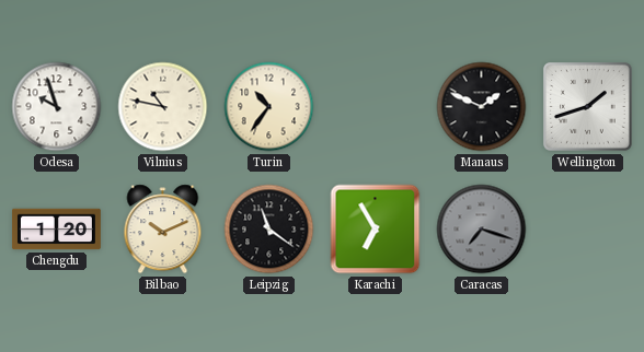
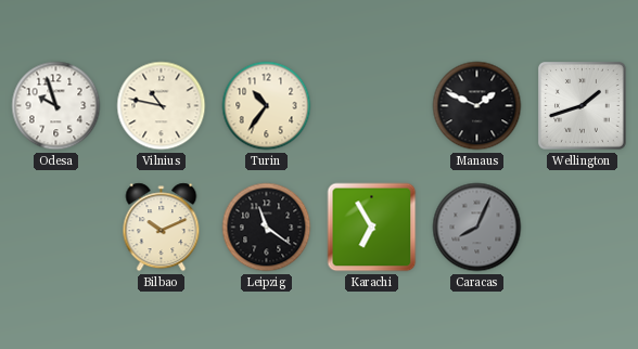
Chengdu: 1:20 -> none (57, 230)
Caracas: 7:18 -> 8:04 (477, 228)
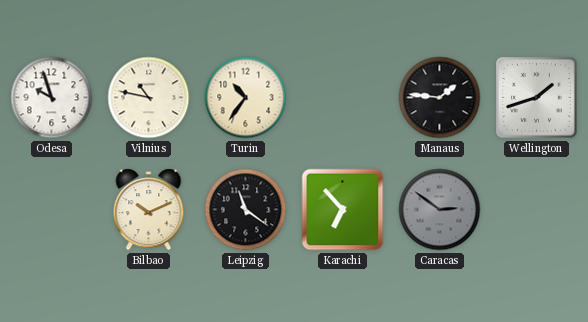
Manaus: 1:49 -> 1:46 (440, 98)
Karachi: 6:55 -> 6:53 (343, 210)
Caracas: 8:04 -> 2:51 (440, 210)
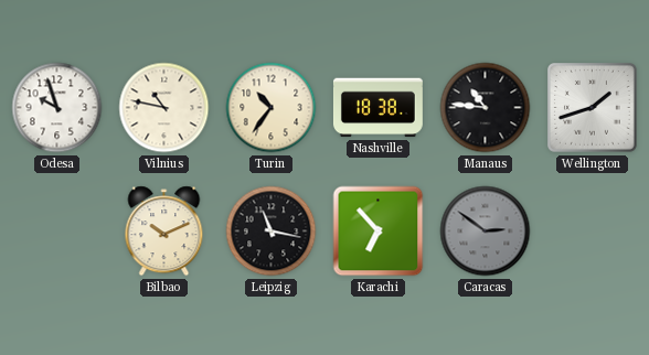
Nashville: none -> 18:38 (377, 108)
Manaus: 1:46 -> 10:46 (486, 108)
Leipzig: 11:21 -> 11:17 (272, 232)
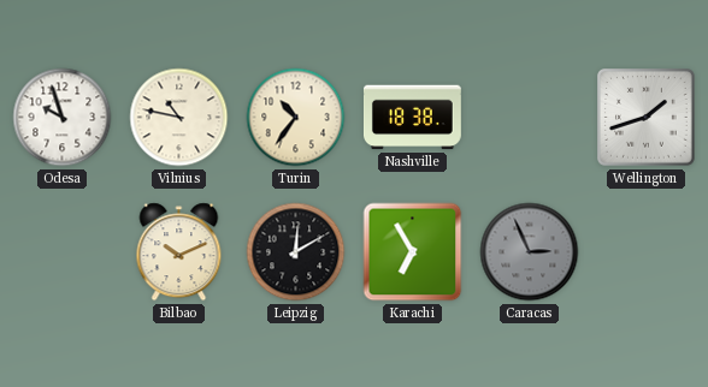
Manaus: 10:46 -> none (486, 108)
Leipzig: 11:17 -> 12:10 (296, 252)
Karachi: 6:53 -> 6:55 (413, 252)
Caracas: 2:51 -> 2:56 (530, 252)
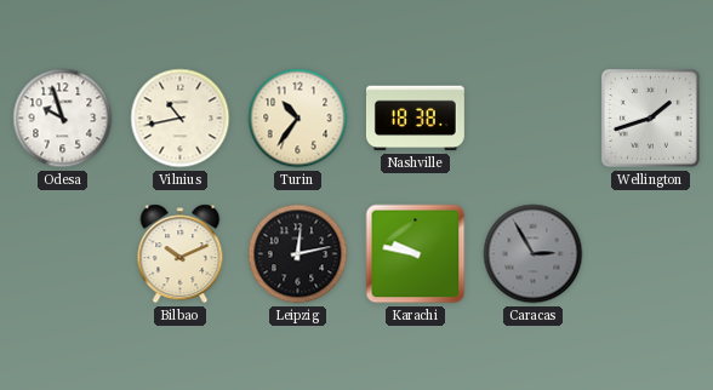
Vilnius: 10:47 -> 10:43 (181, 119)
Leipzig: 12:10 -> 12:13 (298, 254)
Karachi: 6:55 -> 9:47 (416, 254)
Caracas: 2:56 -> 2:55 (534, 254)
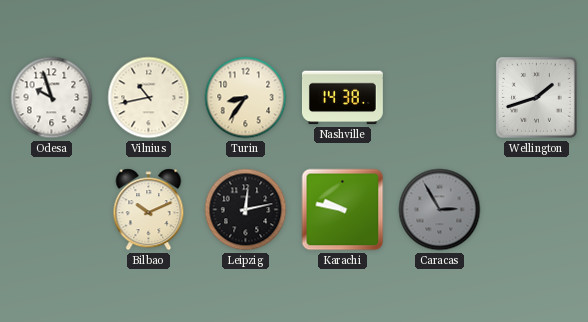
Turin: 10:36 -> 8:36 (246, 98)
Nashville: 18:38 -> 14:38 (342, 98)
